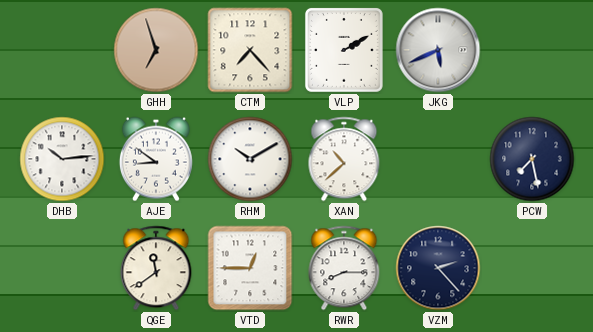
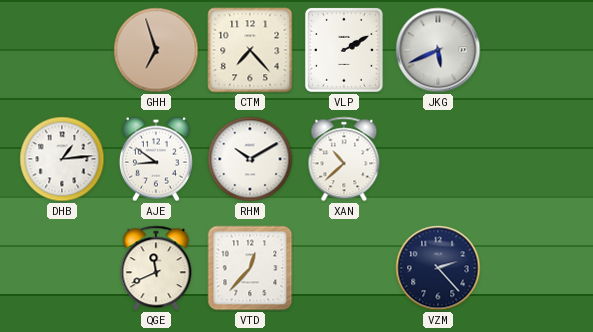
DHB: 10:14 -> 1:14 (62, 159)
PCW: 7:28 -> none (532, 159)
QGE: 11:39 -> 11:41 (156, 268)
VTD: 12:45 -> 12:37 (250, 268)
RWR: 8:15 -> none (344, 268)
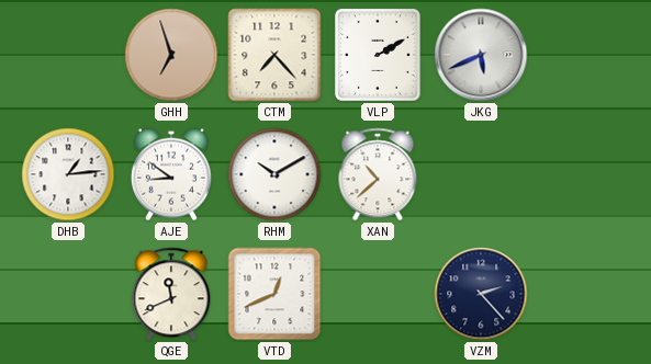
VTD: 12:37 -> 12:41 (274, 294)
